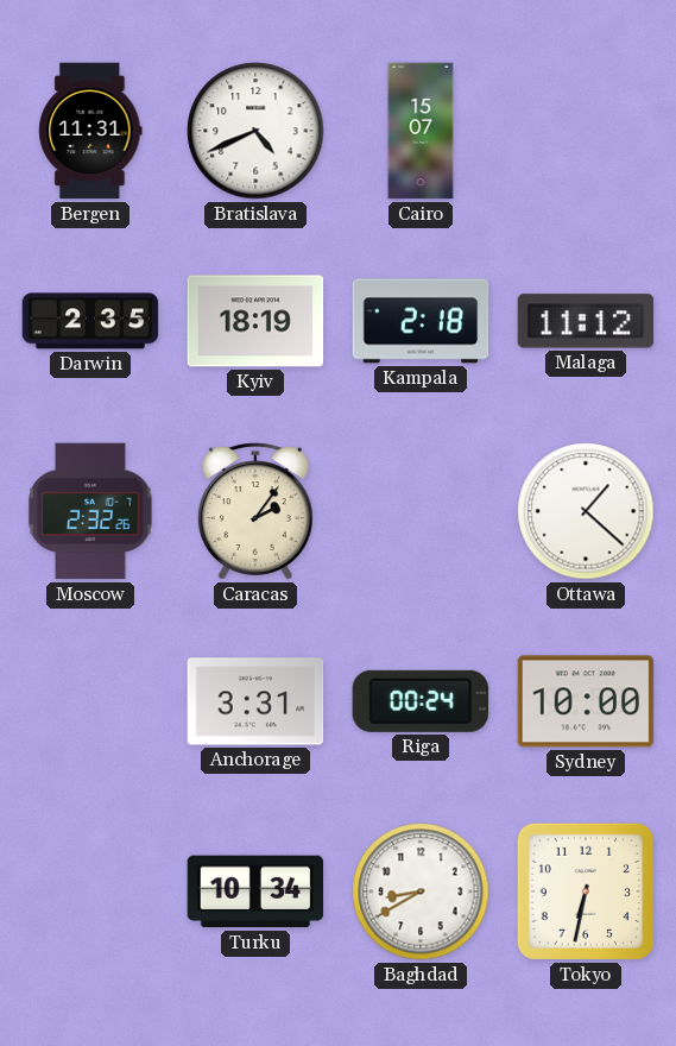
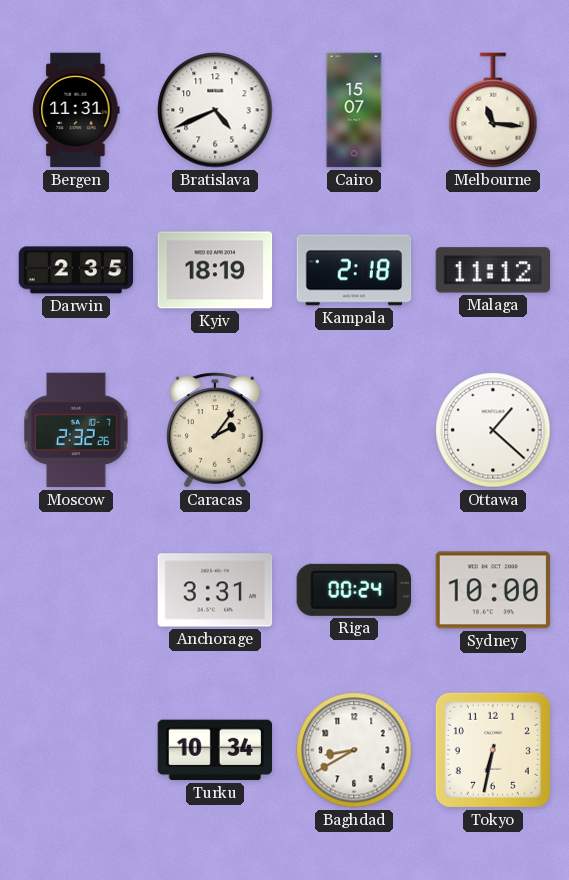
Melbourne: none -> 11:16 (493, 110)
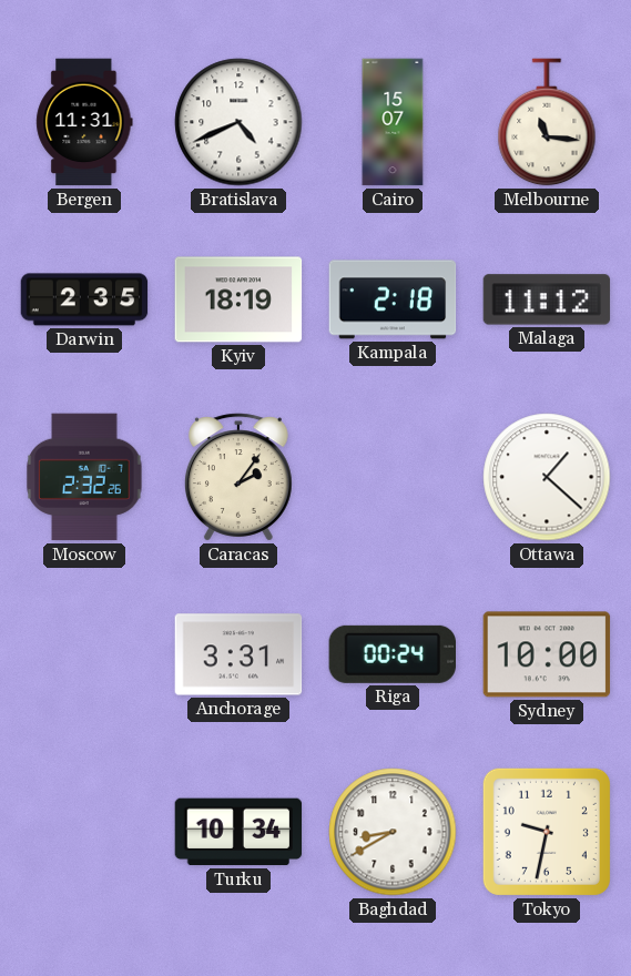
Tokyo: 6:32 -> 9:32 (547, 832)
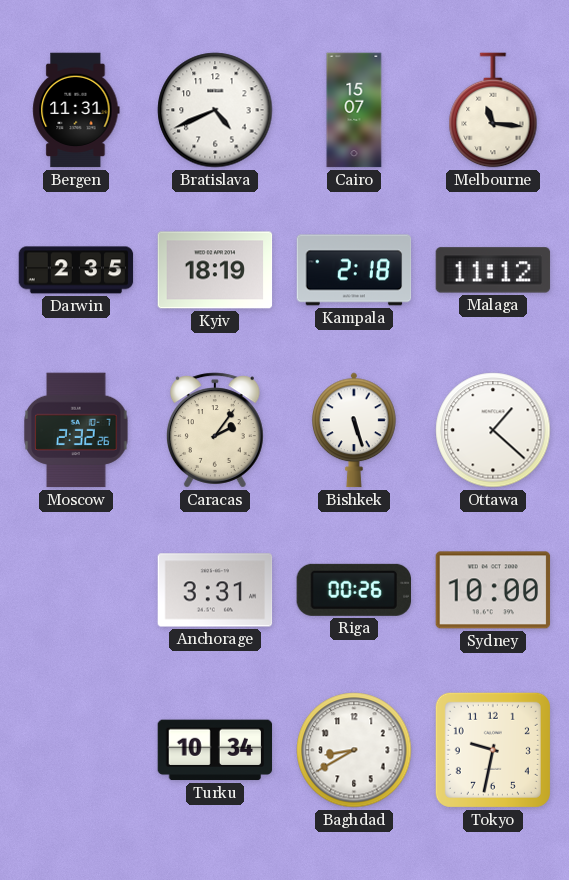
Bishkek: none -> 5:27 (355, 430)
Riga: 00:24 -> 00:26 (353, 590)
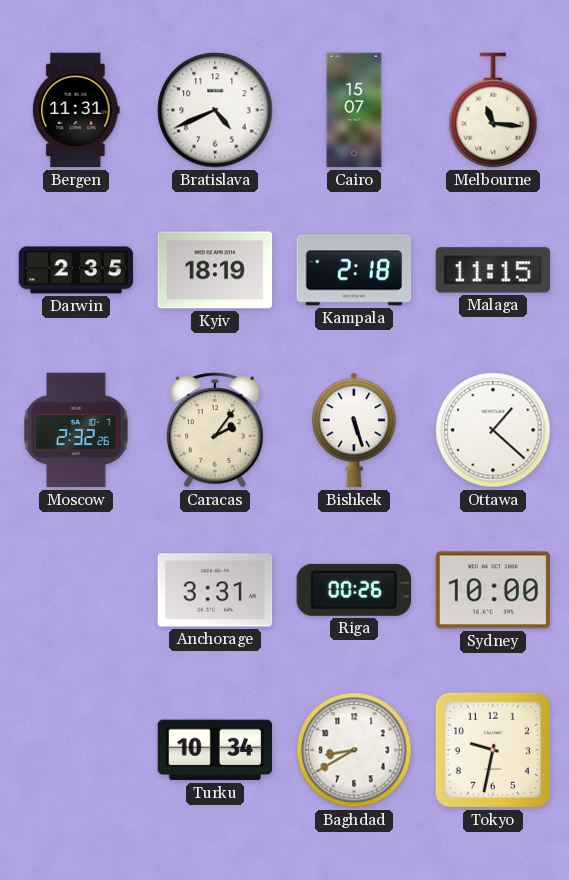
Malaga: 11:12 -> 11:15 (493, 270)
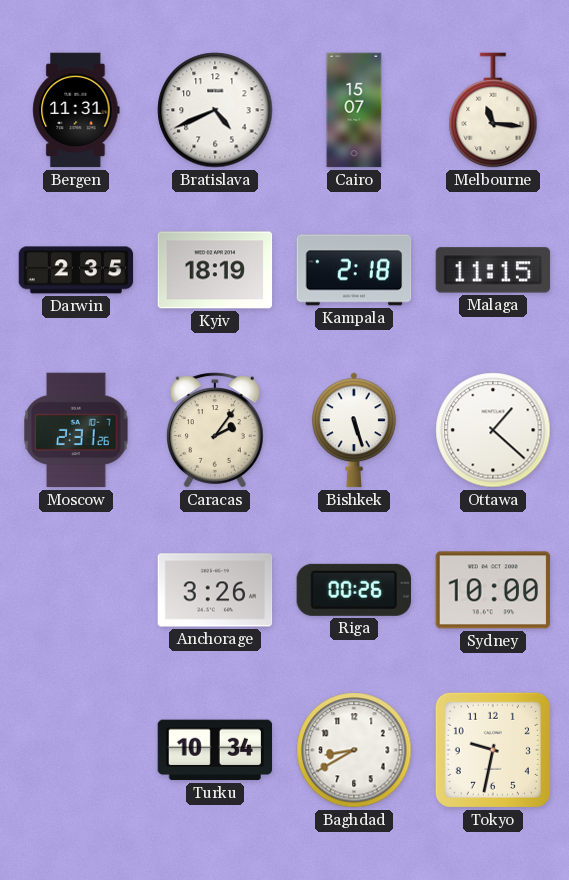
Moscow: 2:32 -> 2:31 (76, 430)
Anchorage: 3:31 -> 3:26 (215, 590)
